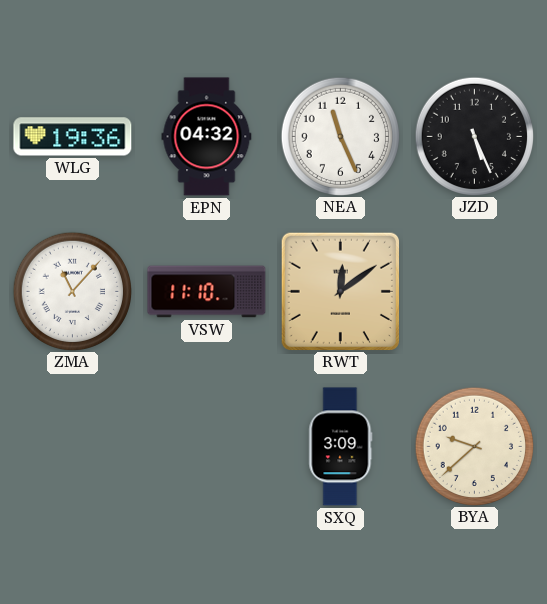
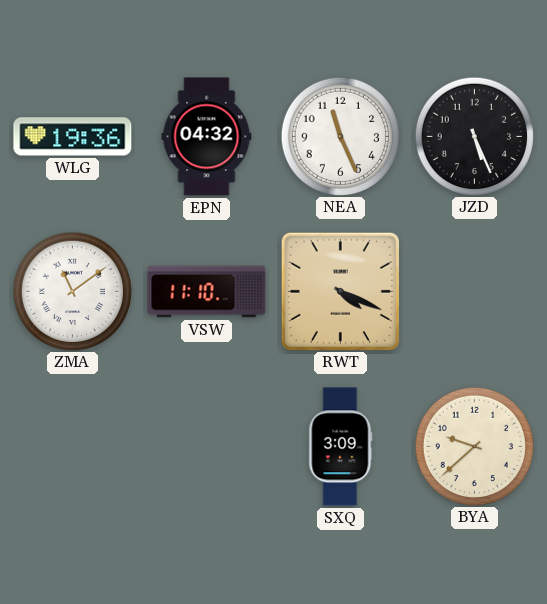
ZMA: 11:07 -> 11:09 (72, 291)
RWT: 12:09 -> 4:19 (340, 291)
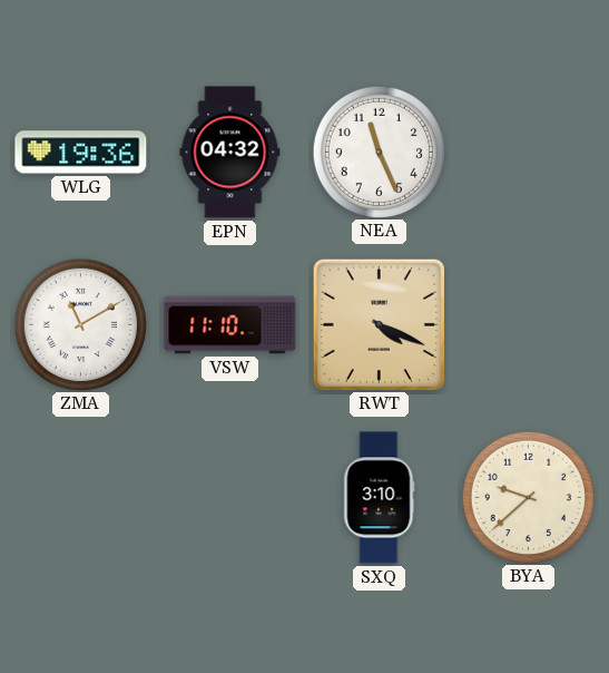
JZD: 5:26 -> none (474, 136)
ZMA: 11:09 -> 11:10 (80, 324)
SXQ: 3:09 -> 3:10 (380, 498)
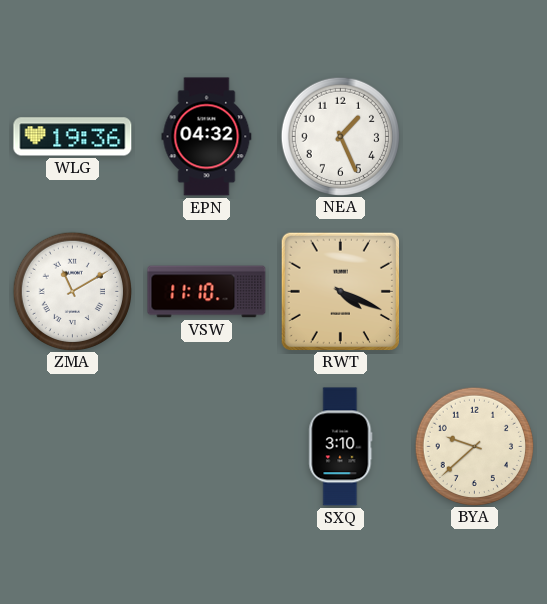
NEA: 11:26 -> 1:26 (340, 136)
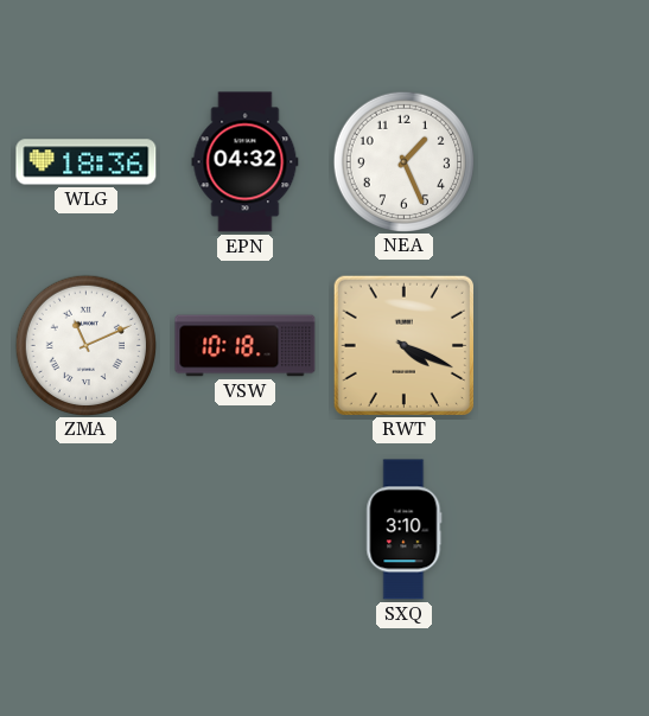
WLG: 19:36 -> 18:36 (87, 162)
ZMA: 11:10 -> 11:11 (85, 345)
VSW: 11:10 -> 10:18 (246, 346)
BYA: 9:38 -> none (474, 446)
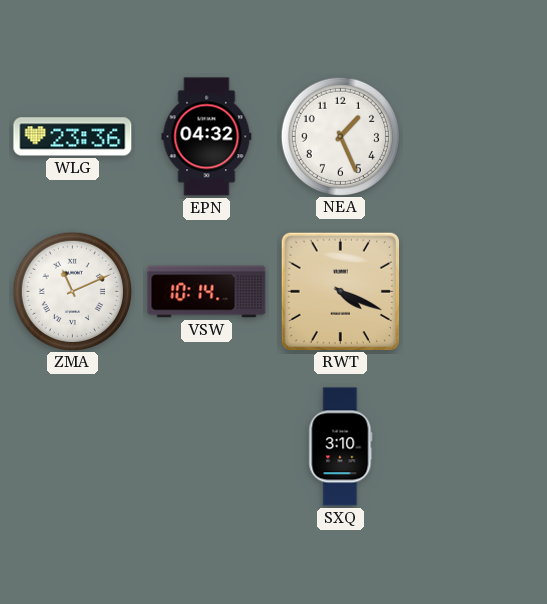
WLG: 18:36 -> 23:36 (73, 137)
VSW: 10:18 -> 10:14 (207, 292)
